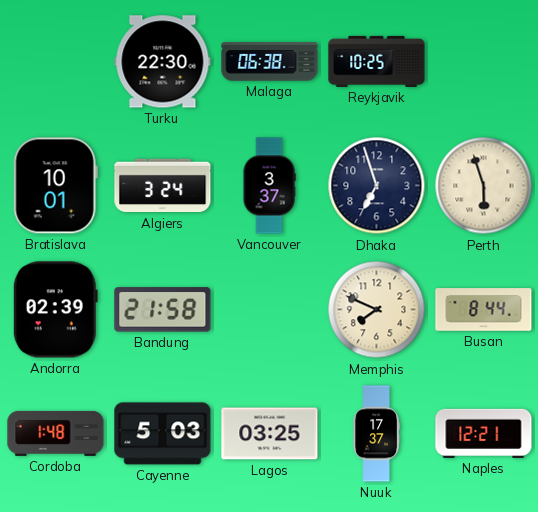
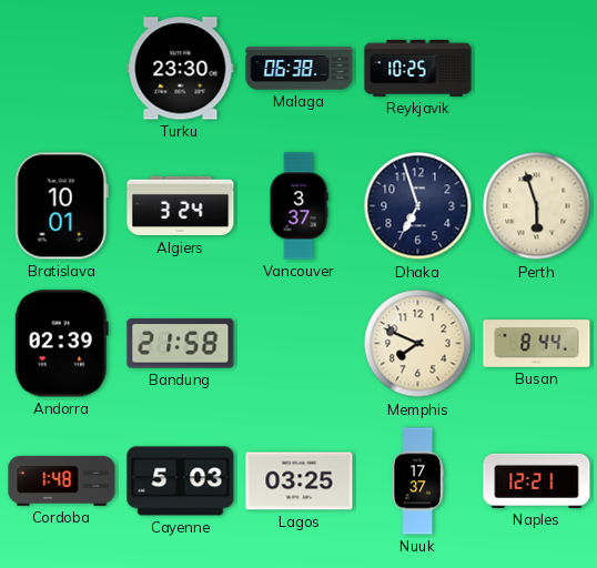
Turku: 22:30 -> 23:30 (181, 69)
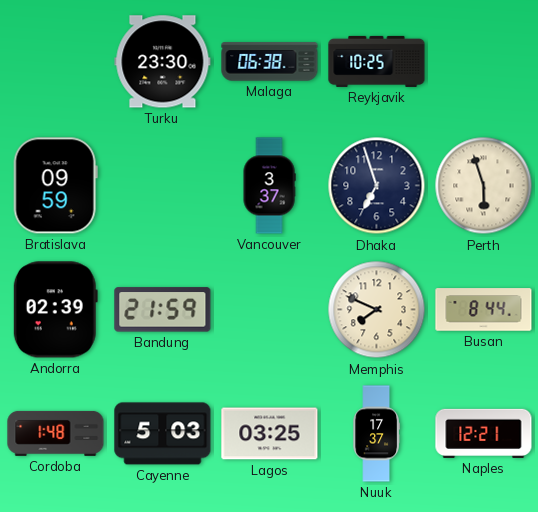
Bratislava: 10:01 -> 09:59 (55, 186)
Algiers: 3:24 -> none (181, 206)
Bandung: 21:58 -> 21:59 (163, 310)
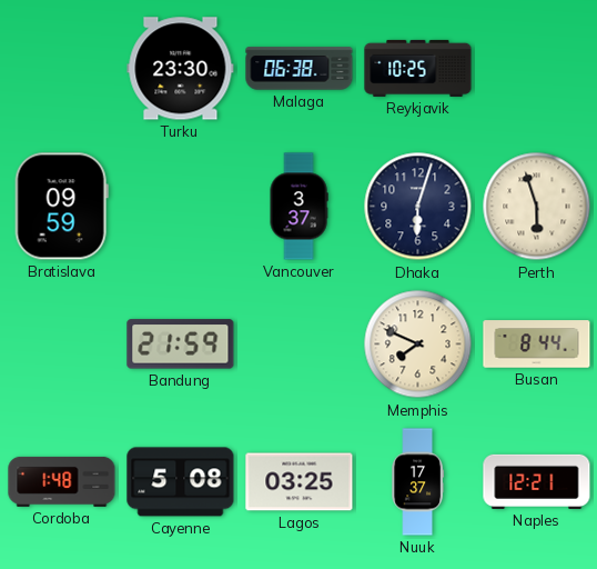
Dhaka: 6:57 -> 6:03 (418, 207)
Andorra: 02:39 -> none (55, 310)
Cayenne: 5:03 -> 5:08 (181, 482)
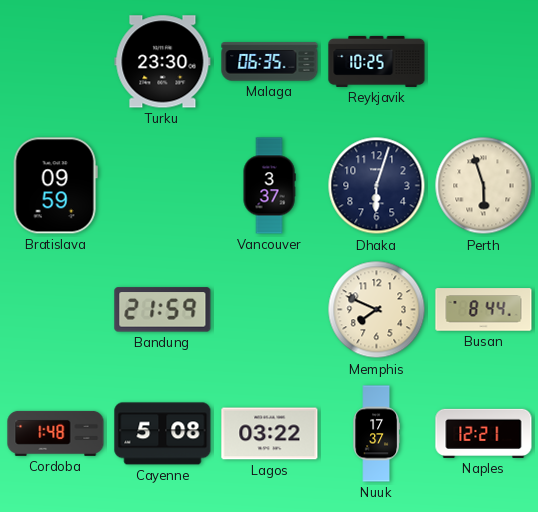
Malaga: 06:38 -> 06:35 (270, 62)
Lagos: 03:25 -> 03:22 (270, 434)
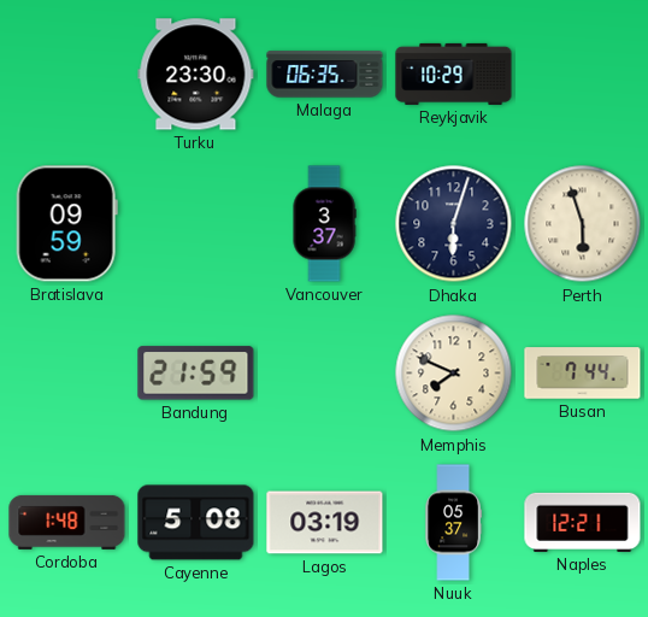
Reykjavik: 10:25 -> 10:29 (454, 74)
Busan: 8:44 -> 7:44 (583, 374)
Lagos: 03:22 -> 03:19 (325, 523)
Nuuk: 17:37 -> 05:37 (453, 523)
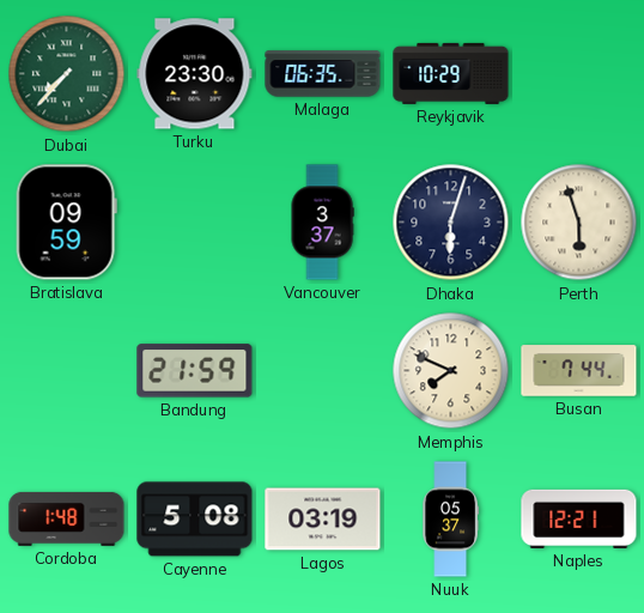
Dubai: none -> 7:37 (67, 74)
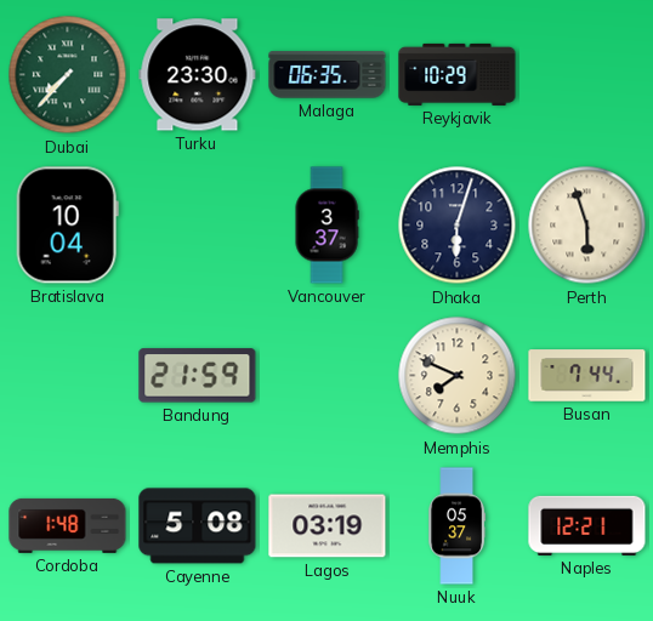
Bratislava: 09:59 -> 10:04 (67, 226)
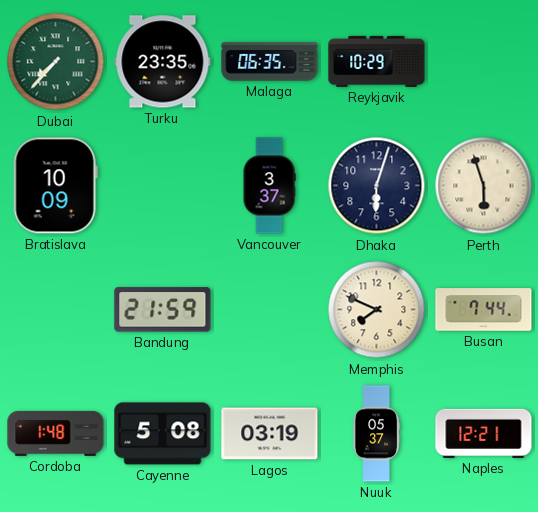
Turku: 23:30 -> 23:35 (163, 62)
Bratislava: 10:04 -> 10:09 (55, 186)
